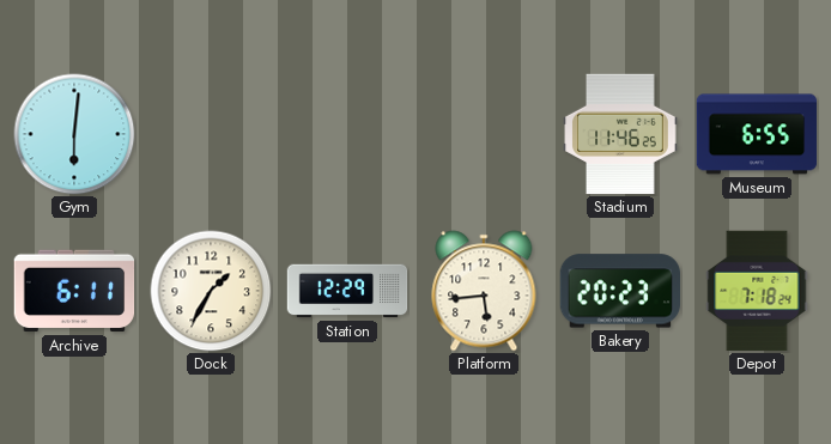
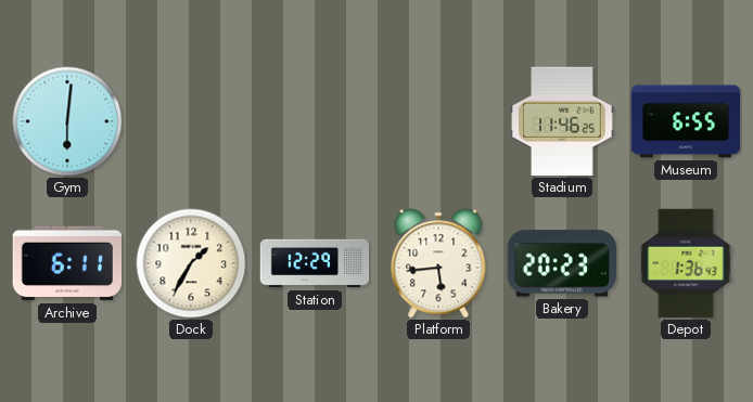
Depot: 7:18 -> 1:36 (686, 263)
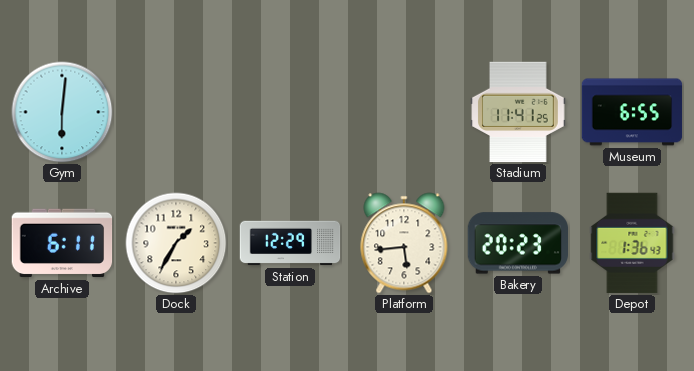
Stadium: 11:46 -> 11:41 (518, 112)
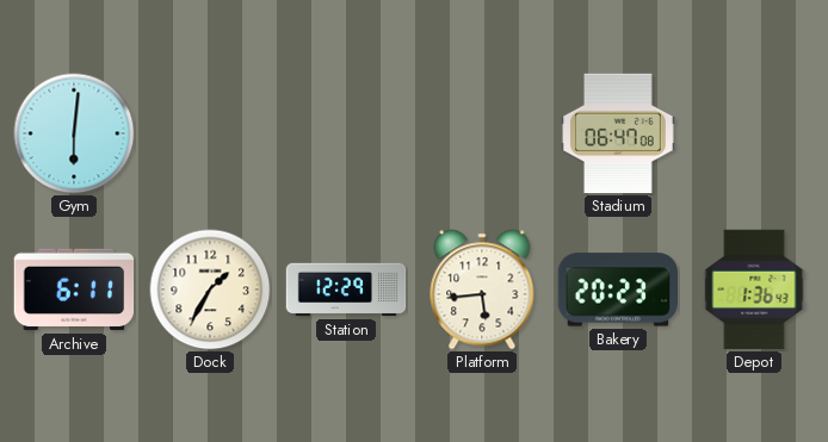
Stadium: 11:41 -> 06:47 (618, 133)
Museum: 6:55 -> none (632, 112)
